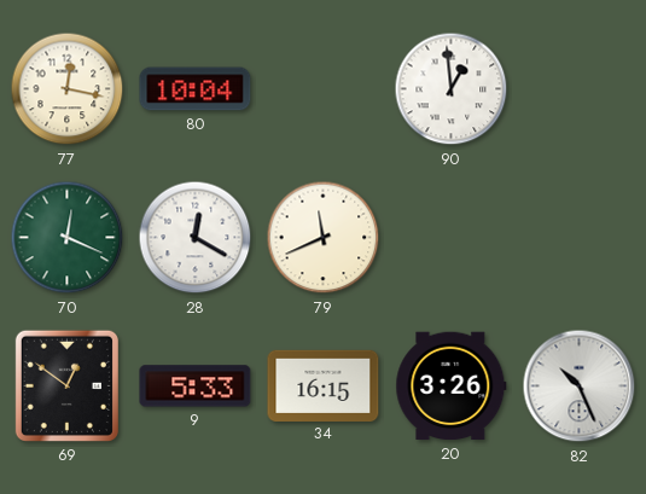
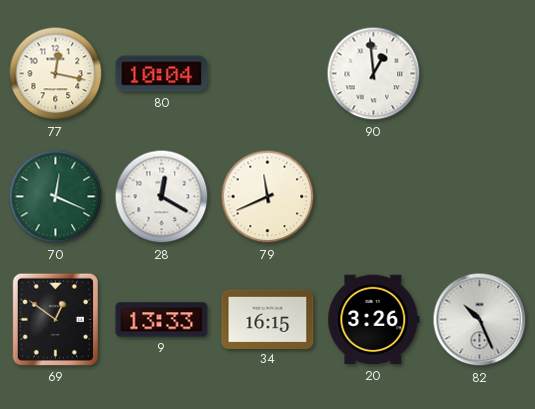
9: 5:33 -> 13:33 (162, 320)
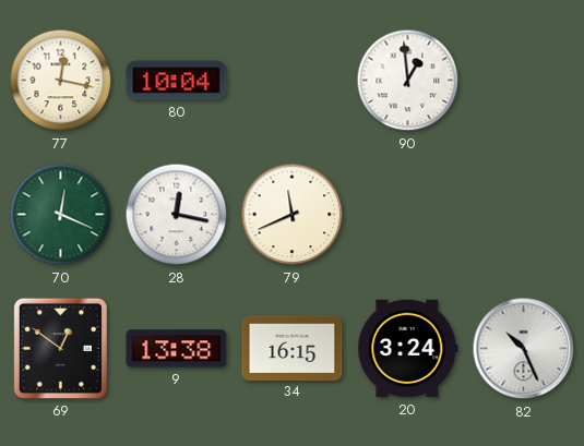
28: 12:20 -> 12:17 (177, 215)
9: 13:33 -> 13:38 (177, 349)
20: 3:26 -> 3:24 (408, 349)
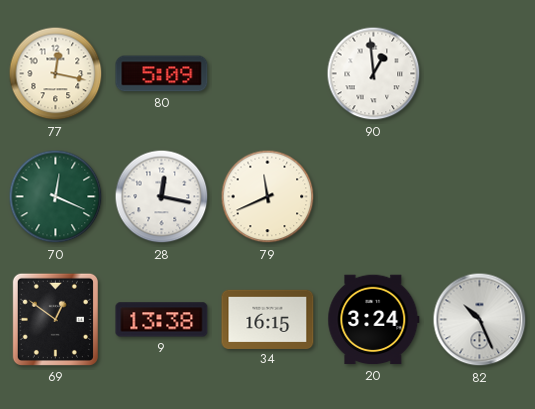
80: 10:04 -> 5:09 (162, 74)
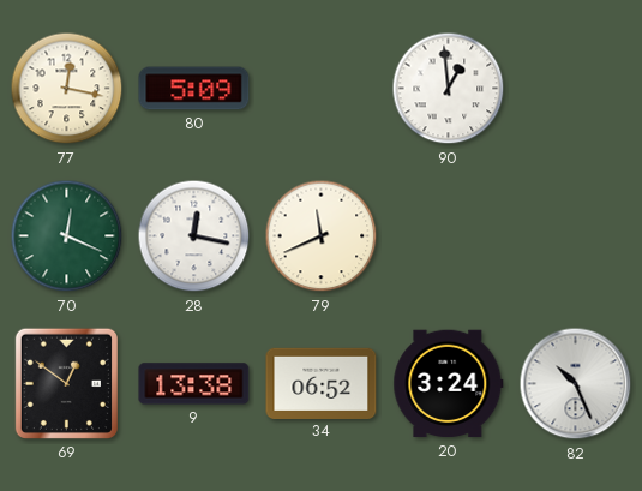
34: 16:15 -> 06:52 (322, 383)
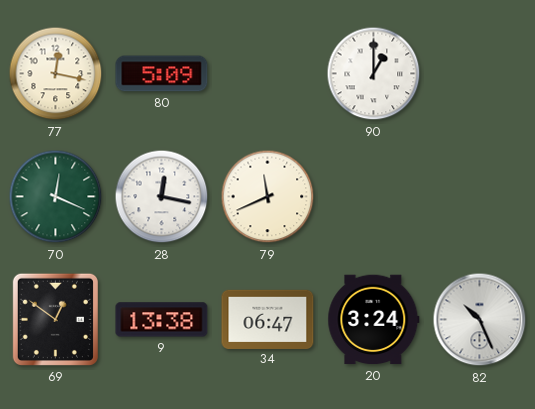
90: 12:59 -> 1:00 (374, 74)
34: 06:52 -> 06:47 (268, 319)
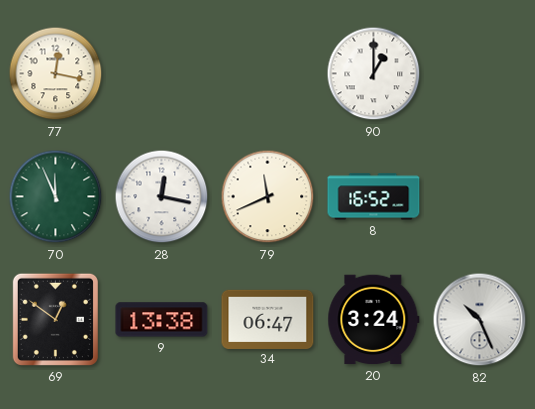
80: 5:09 -> none (162, 74)
70: 12:19 -> 11:56 (56, 197)
8: none -> 16:52 (374, 197)
